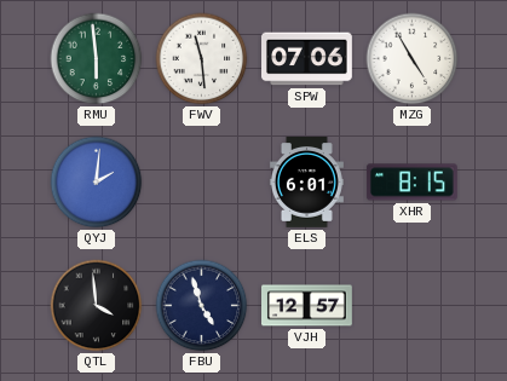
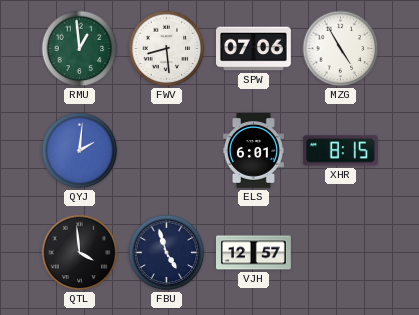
RMU: 5:59 -> 12:59 (80, 49)
FWV: 11:29 -> 8:29 (167, 49)
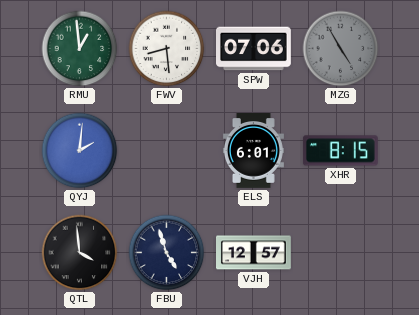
MZG dial: white -> grey (341, 49)
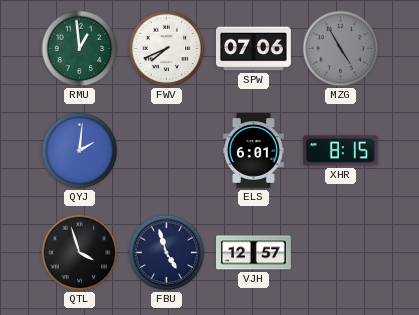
FWV: 8:29 -> 7:41 (167, 49)
QTL: 3:59 -> 3:57 (80, 253)
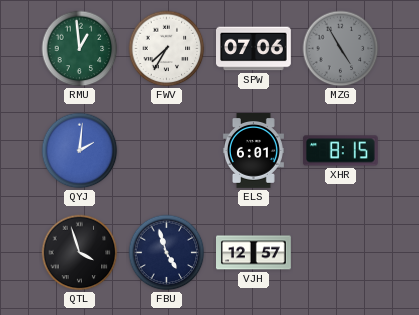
FWV: 7:41 -> 7:35 (167, 49)
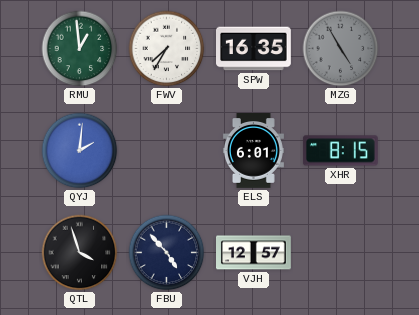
SPW: 07:06 -> 16:35 (254, 49)
FBU: 4:57 -> 4:53 (167, 253)
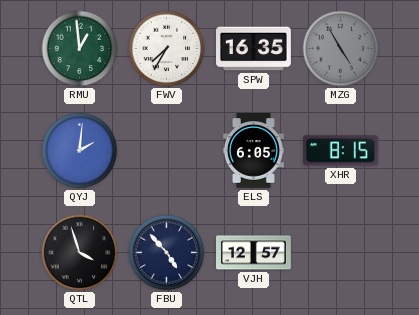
ELS: 6:01 -> 6:05 (253, 151)
